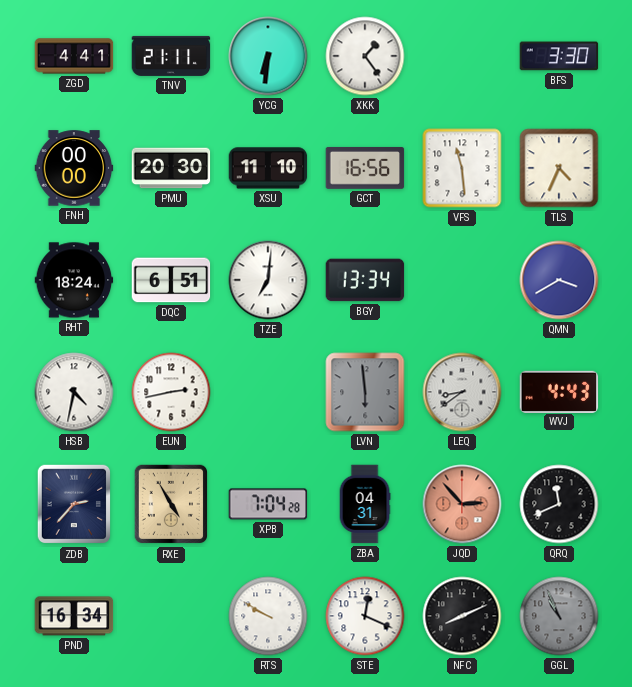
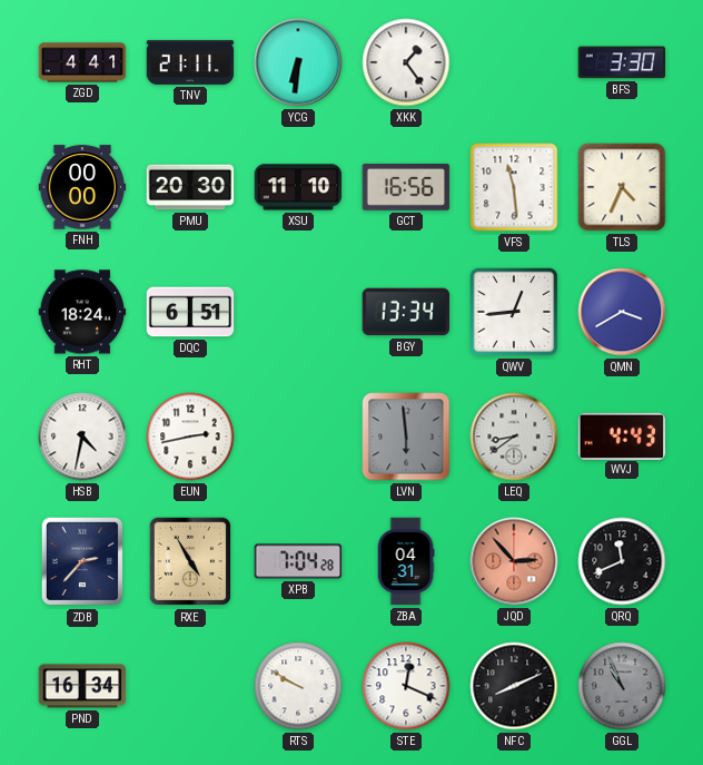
TZE: 7:01 -> none (268, 280)
QWV: none -> 12:44 (514, 312)
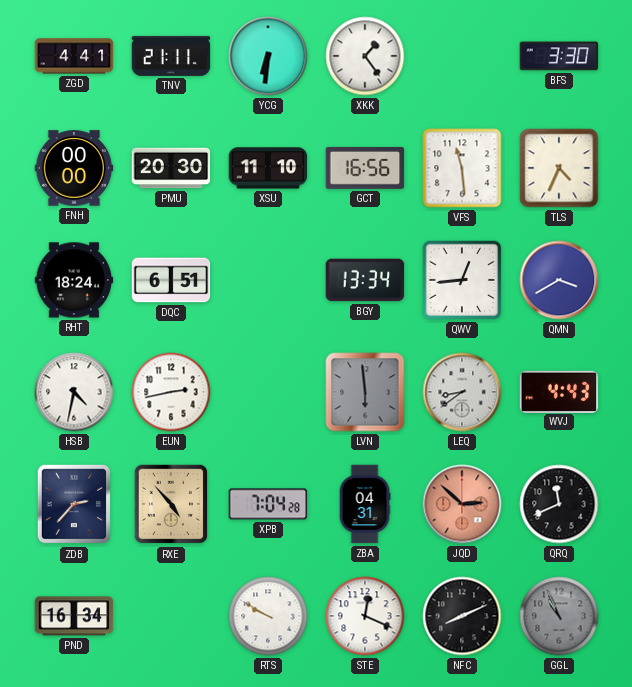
RXE: 4:55 -> 4:53 (171, 504)
JQD: 2:53 -> 2:52 (462, 504)
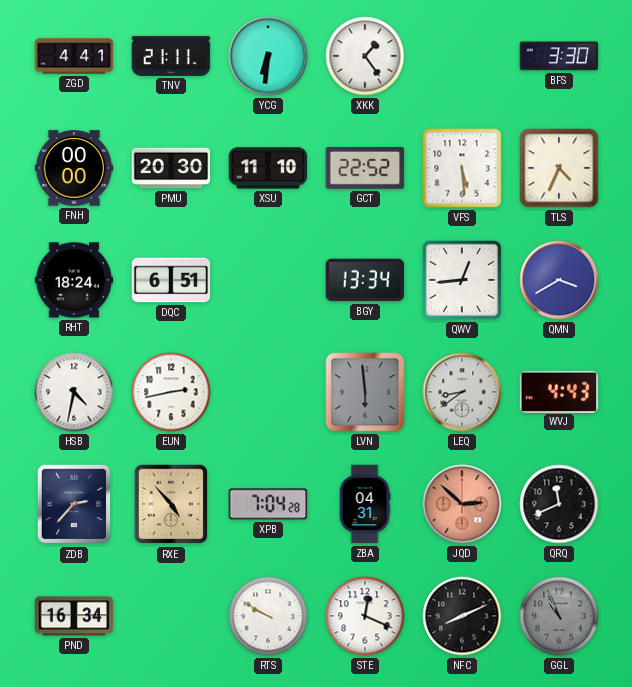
GCT: 16:56 -> 22:52 (365, 168)
VFS: 11:29 -> 5:29 (462, 168)
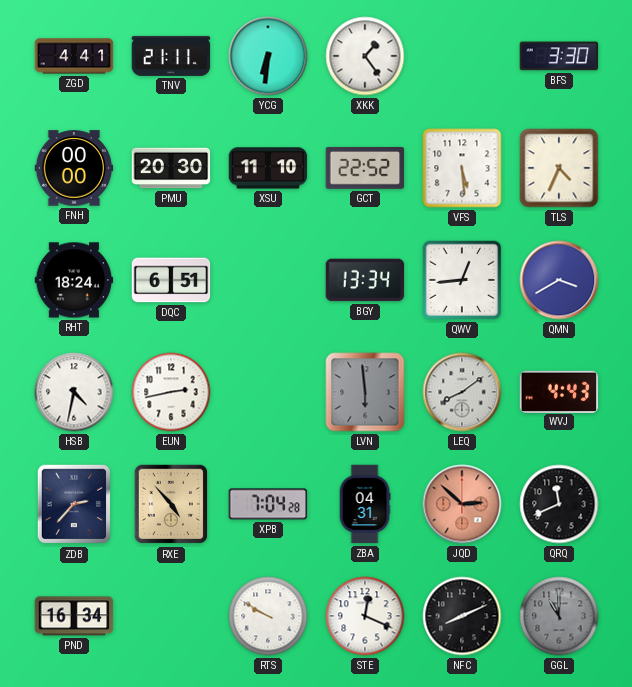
LEQ: 8:39 -> 8:09 (462, 392)
GGL: 10:56 -> 11:00 (559, 616)
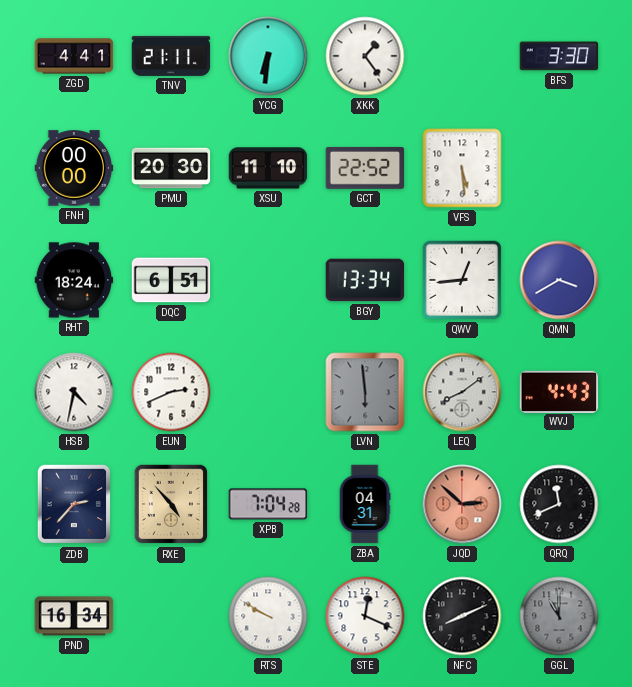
TLS: 4:34 -> none (559, 168)
EUN: 2:43 -> 2:41 (171, 392)
